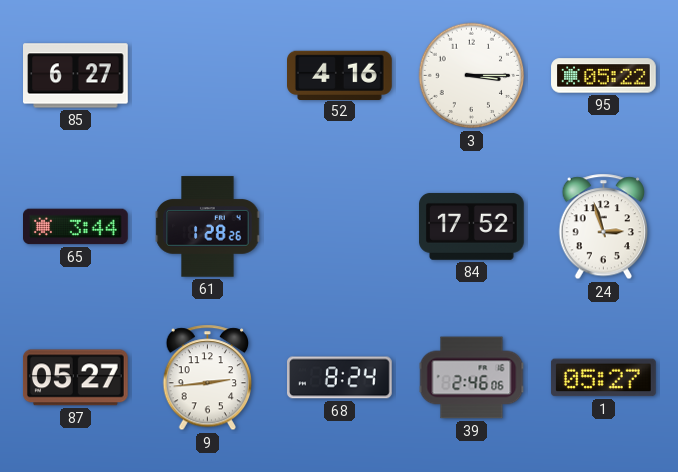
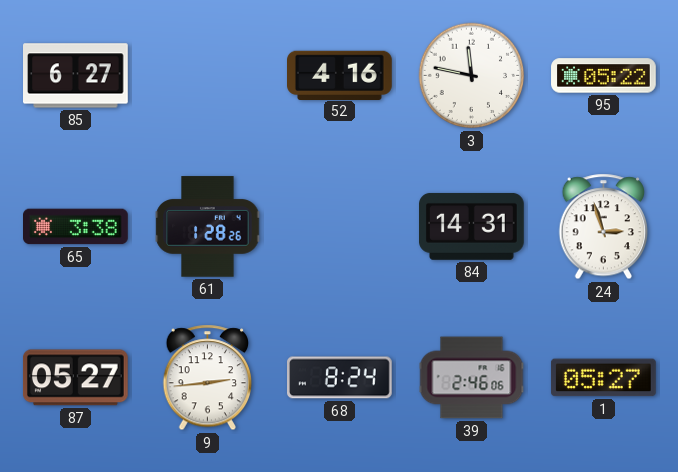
3: 3:15 -> 11:47 (472, 76)
65: 3:44 -> 3:38 (76, 227)
84: 17:52 -> 14:31 (472, 226)
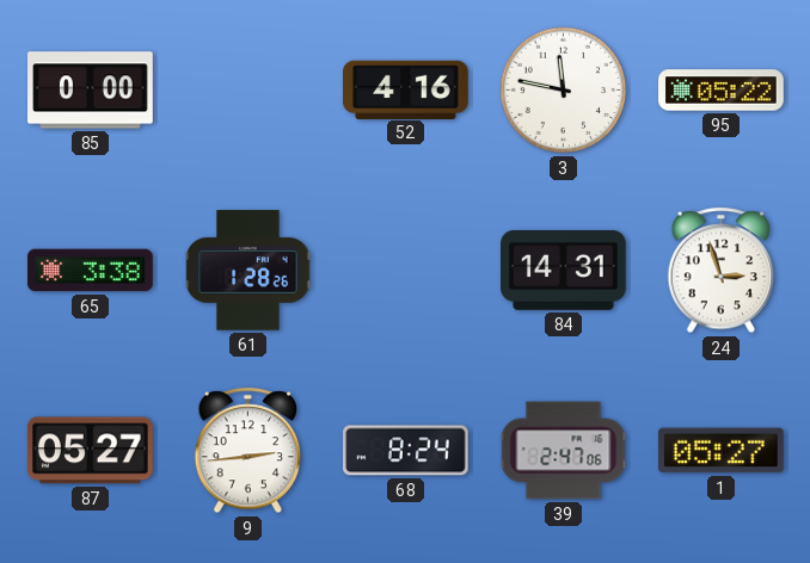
85: 6:27 -> 0:00 (91, 91)
39: 2:46 -> 2:47 (564, 451)
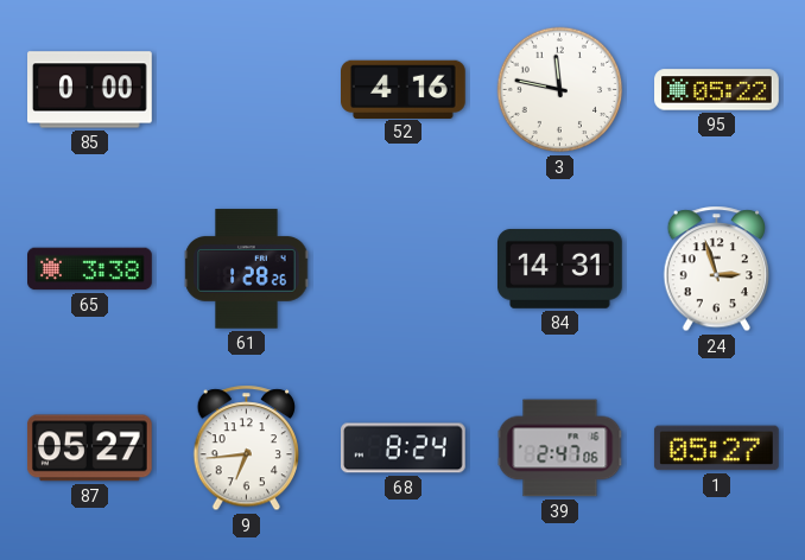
9: 2:44 -> 6:44 (247, 448)
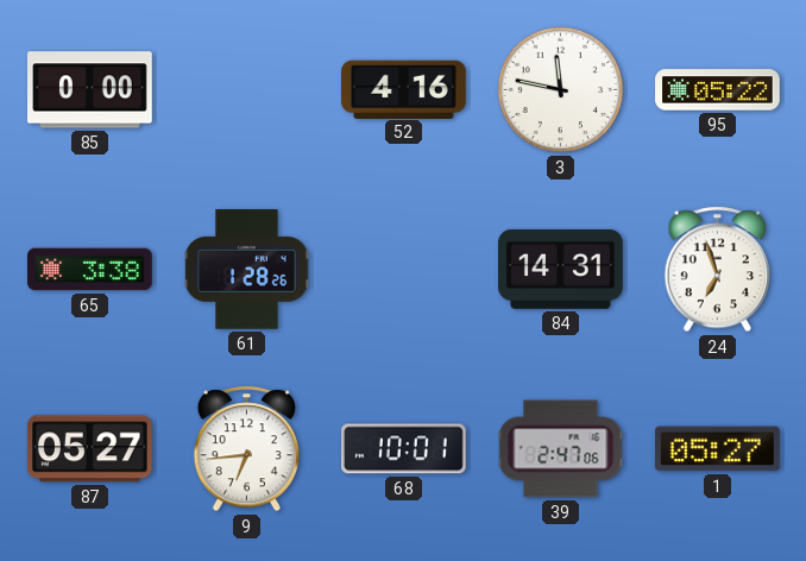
24: 2:57 -> 6:57 (718, 270)
68: 8:24 -> 10:01 (404, 449)
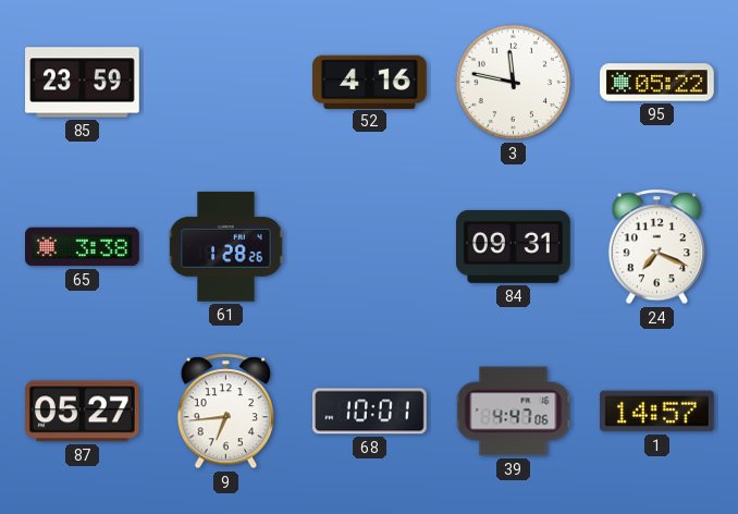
85: 0:00 -> 23:59 (83, 83)
84: 14:31 -> 09:31 (514, 246)
24: 6:57 -> 7:19 (657, 247)
39: 2:47 -> 4:47 (514, 412)
1: 05:27 -> 14:57 (656, 412)
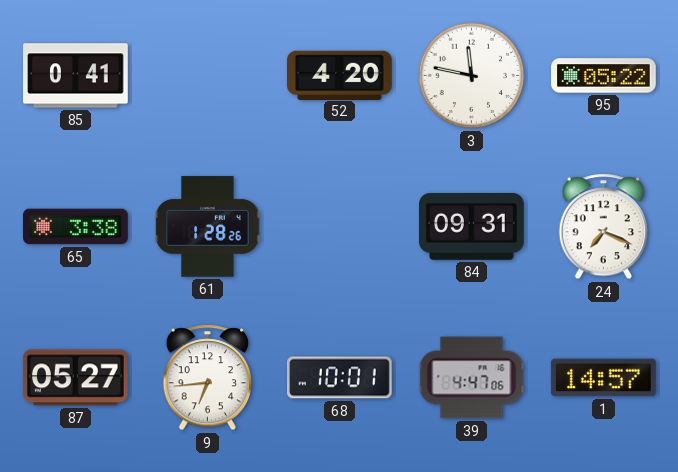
85: 23:59 -> 0:41 (76, 76)
52: 4:16 -> 4:20 (340, 75)
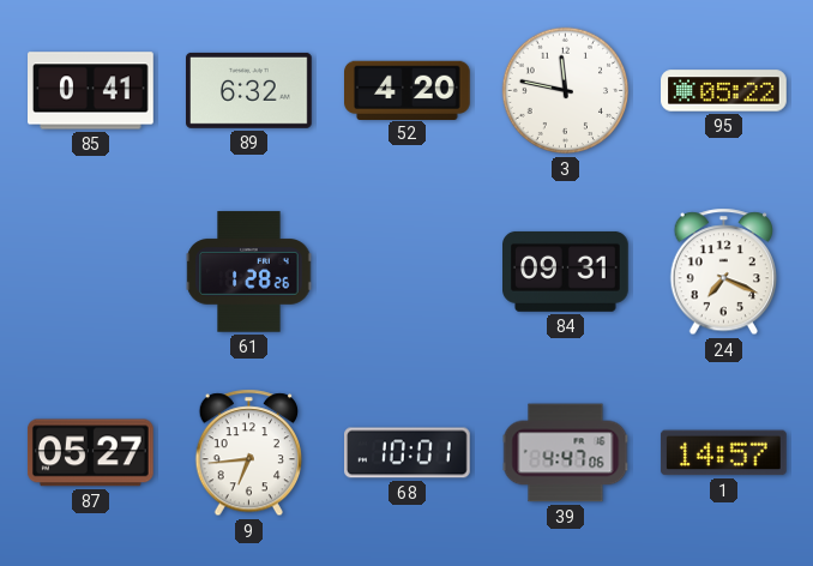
89: none -> 6:32 (249, 90)
65: 3:38 -> none (76, 227)
